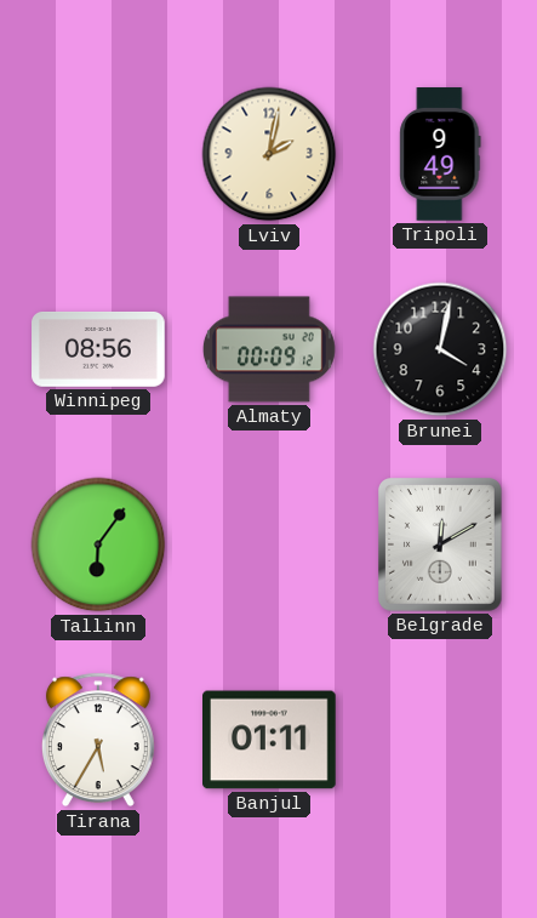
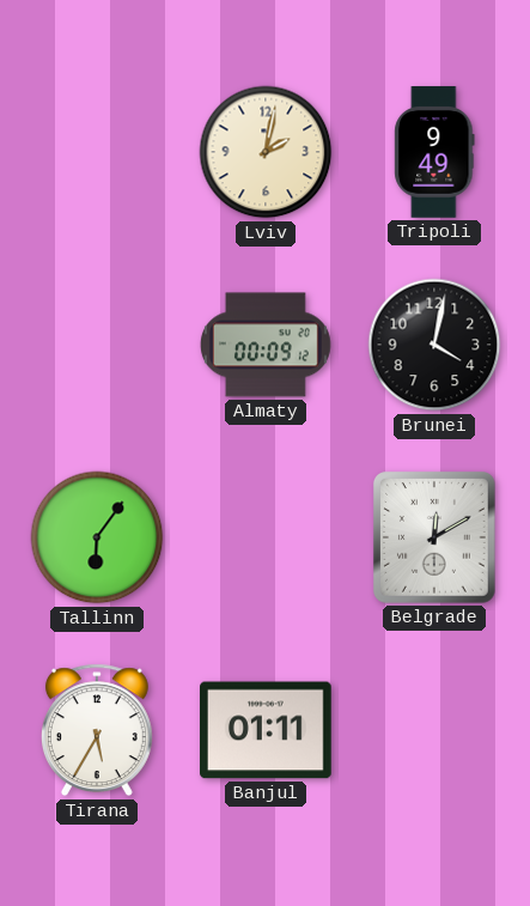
Winnipeg: 08:56 -> none (98, 349)
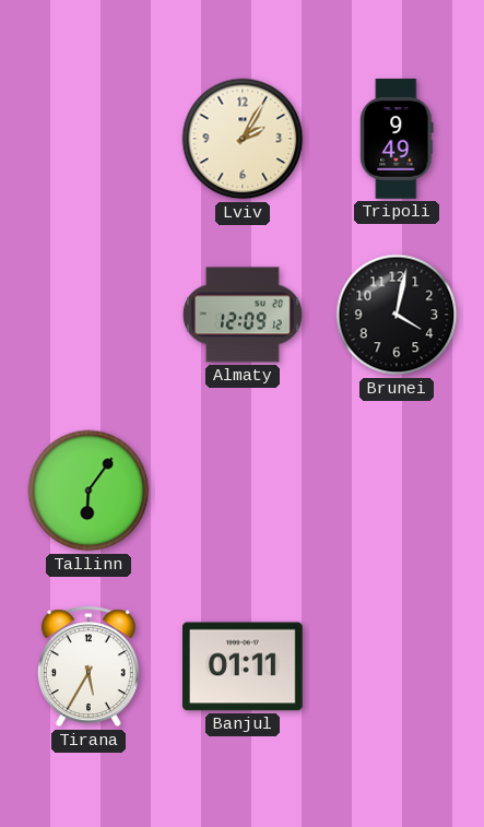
Lviv: 2:02 -> 2:05 (243, 139)
Almaty: 00:09 -> 12:09 (243, 315)
Belgrade: 12:10 -> none (434, 539)
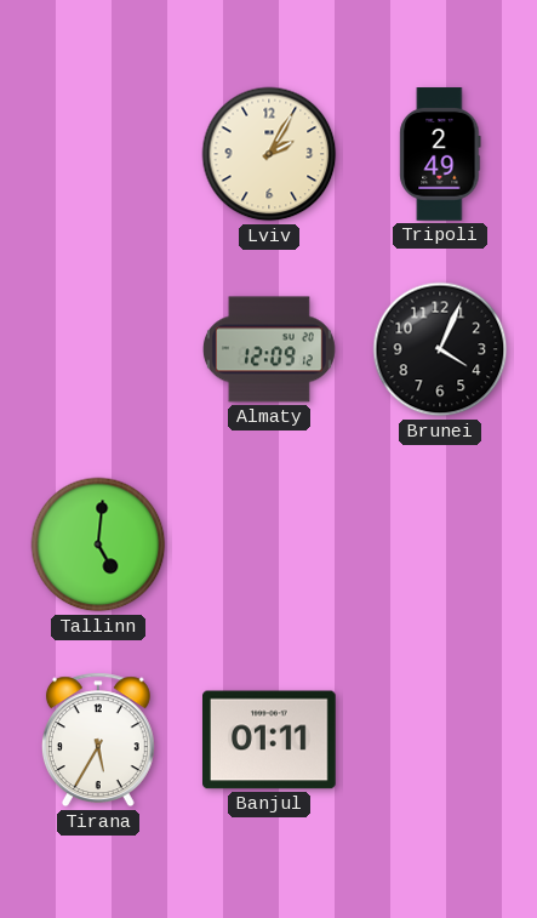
Tripoli: 9:49 -> 2:49 (440, 154)
Brunei: 4:02 -> 4:04 (440, 349)
Tallinn: 6:06 -> 5:01 (98, 544)
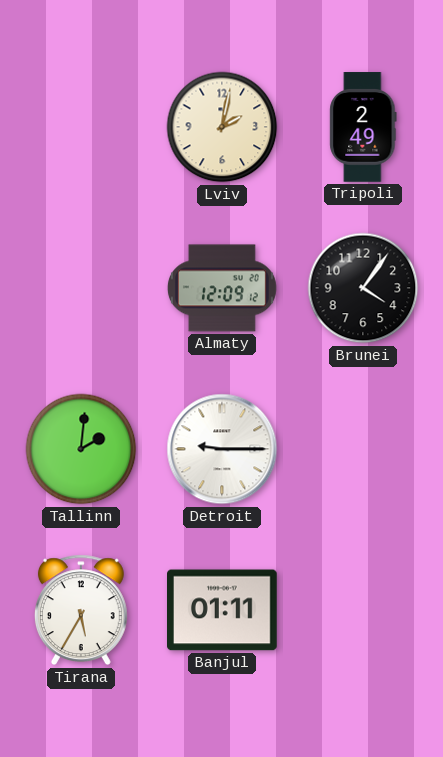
Lviv: 2:05 -> 2:02 (222, 127)
Brunei: 4:04 -> 4:06 (363, 288)
Tallinn: 5:01 -> 2:01 (81, 449)
Detroit: none -> 9:15 (222, 449)
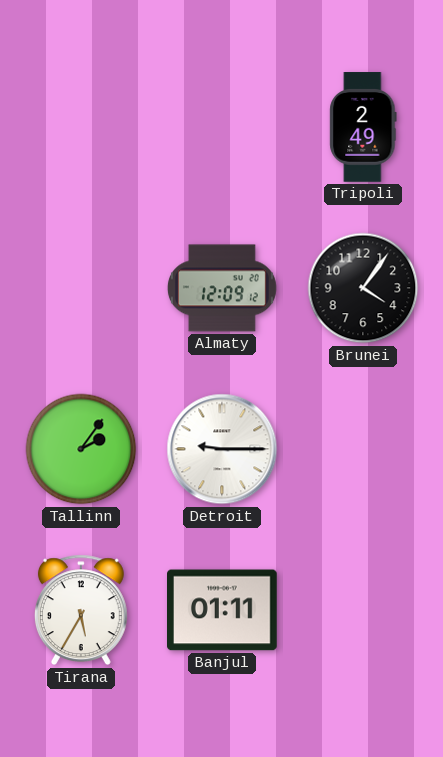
Lviv: 2:02 -> none (222, 127)
Tallinn: 2:01 -> 2:06 (81, 449)
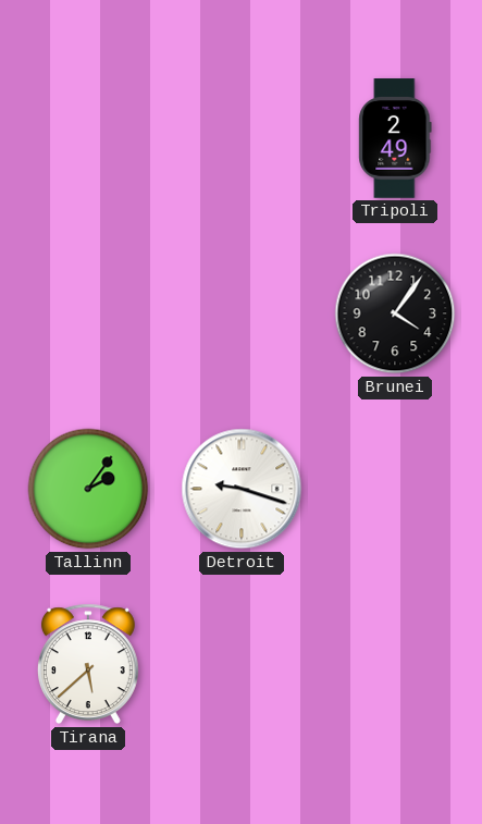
Almaty: 12:09 -> none (222, 288)
Detroit: 9:15 -> 9:18 (242, 489)
Tirana: 5:35 -> 5:38 (88, 664)
Banjul: 01:11 -> none (223, 610)
